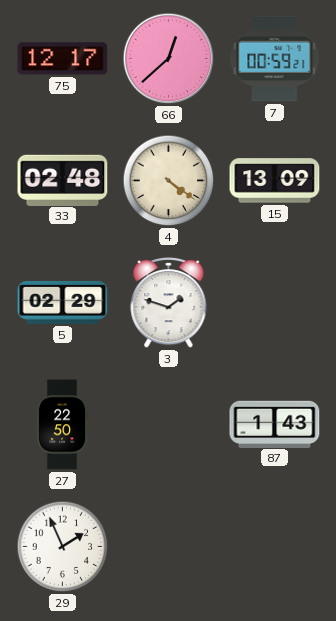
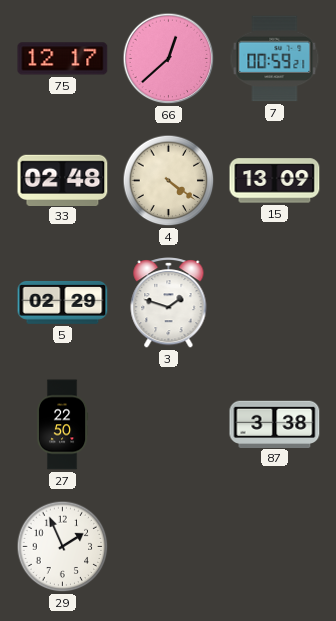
87: 1:43 -> 3:38 (275, 424)
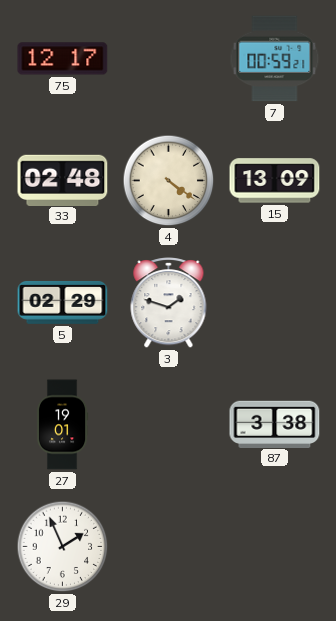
66: 12:38 -> none (169, 59)
27: 22:50 -> 19:01 (62, 425)
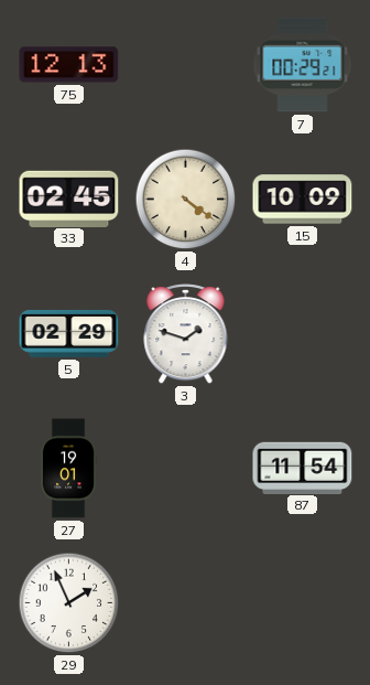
75: 12:17 -> 12:13 (69, 65)
7: 00:59 -> 00:29 (303, 65)
33: 02:48 -> 02:45 (69, 199)
15: 13:09 -> 10:09 (303, 200)
87: 3:38 -> 11:54 (303, 468)
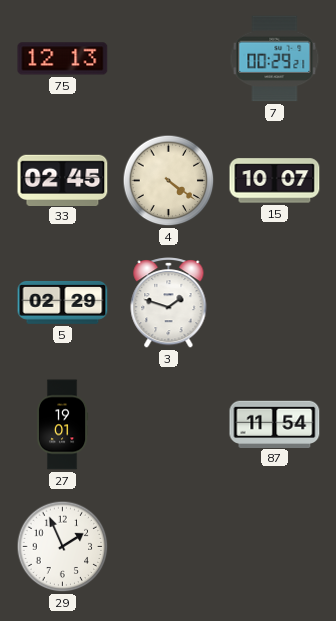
15: 10:09 -> 10:07 (275, 181)
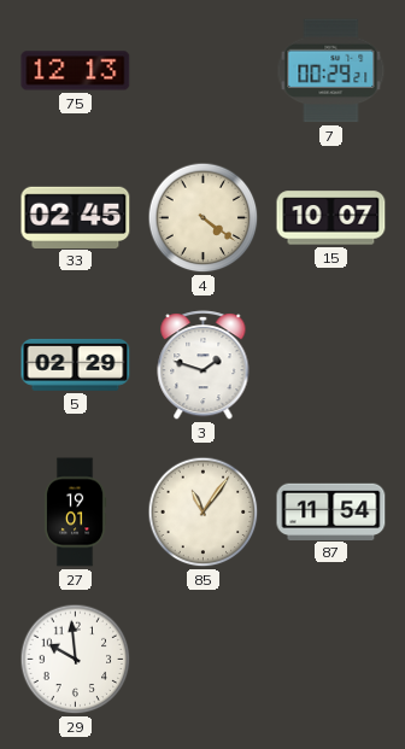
85: none -> 11:06 (204, 513)
29: 1:56 -> 9:59 (76, 660)
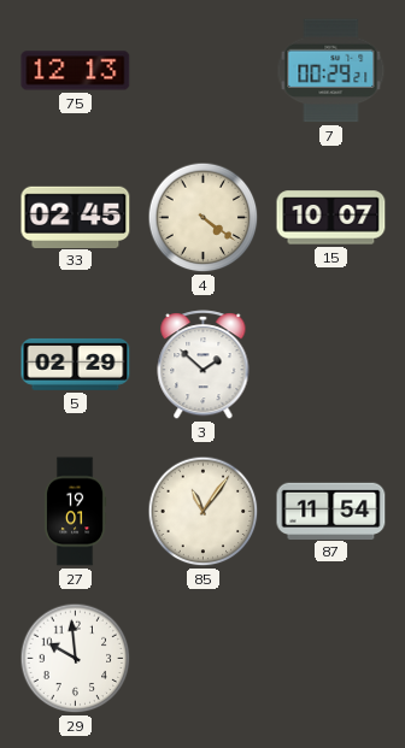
3: 1:48 -> 1:52 (204, 365)
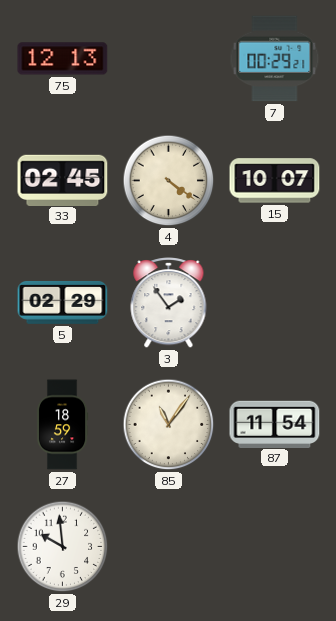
3: 1:52 -> 1:54 (169, 303)
27: 19:01 -> 18:59 (62, 425)
